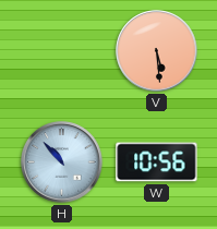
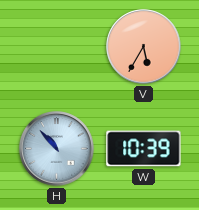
V: 5:29 -> 5:35 (144, 47)
W: 10:56 -> 10:39 (144, 149)
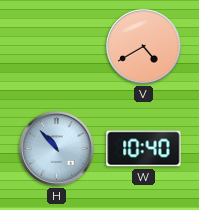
V: 5:35 -> 4:40 (144, 47)
W: 10:39 -> 10:40 (144, 149)
